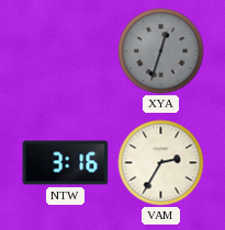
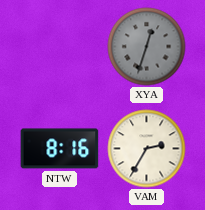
NTW: 3:16 -> 8:16 (60, 149)
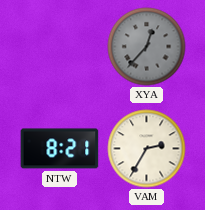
XYA: 12:33 -> 12:37 (147, 47)
NTW: 8:16 -> 8:21 (60, 149)
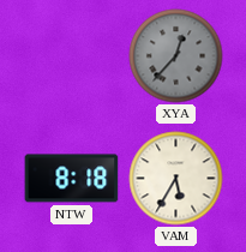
NTW: 8:21 -> 8:18 (72, 179)
VAM: 2:35 -> 5:35 (176, 179)
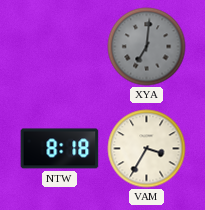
XYA: 12:37 -> 7:01 (147, 47)
VAM: 5:35 -> 3:35 (147, 149)
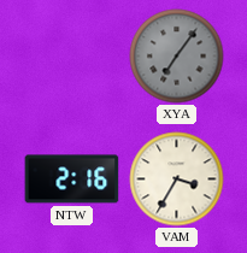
XYA: 7:01 -> 7:06 (177, 57)
NTW: 8:18 -> 2:16 (72, 180)
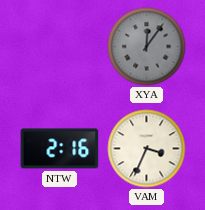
XYA: 7:06 -> 12:06 (147, 47)
VAM: 3:35 -> 3:34 (147, 149)
